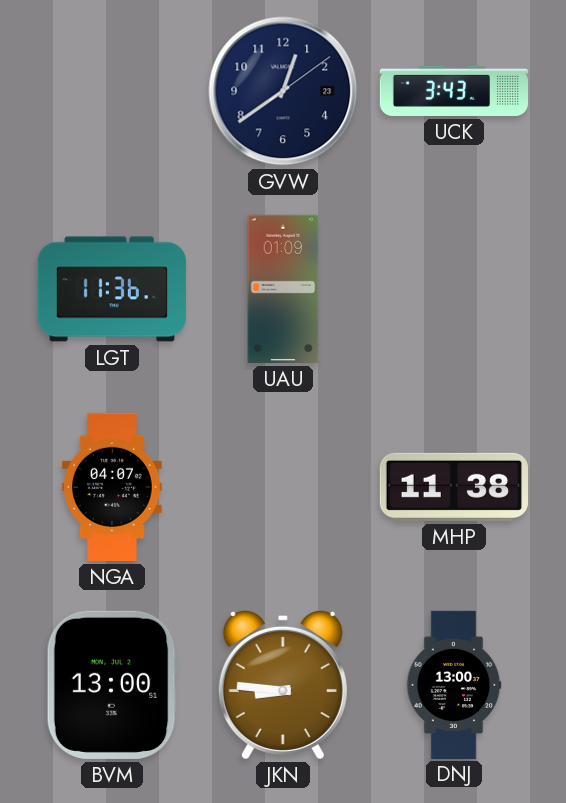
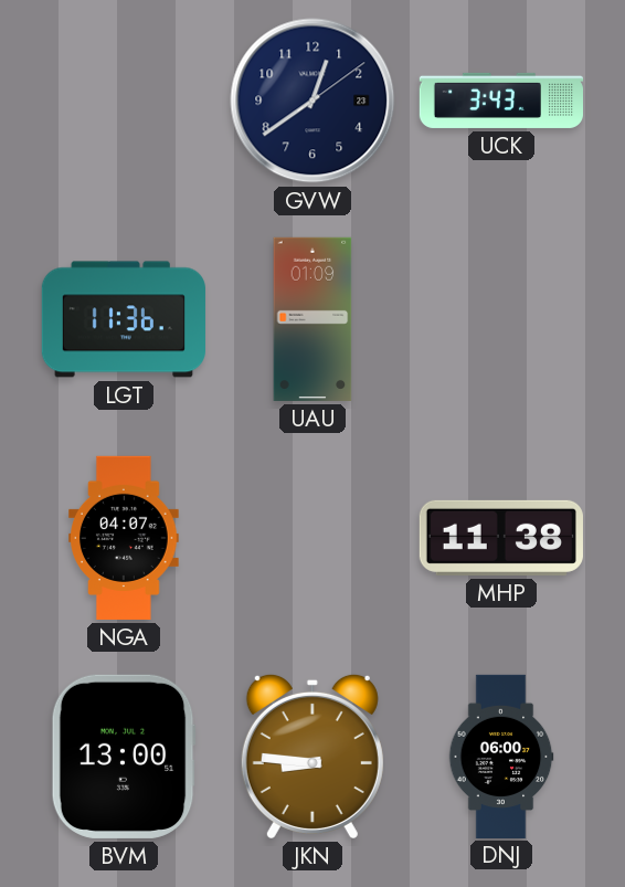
DNJ: 13:00 -> 06:00 (501, 756)
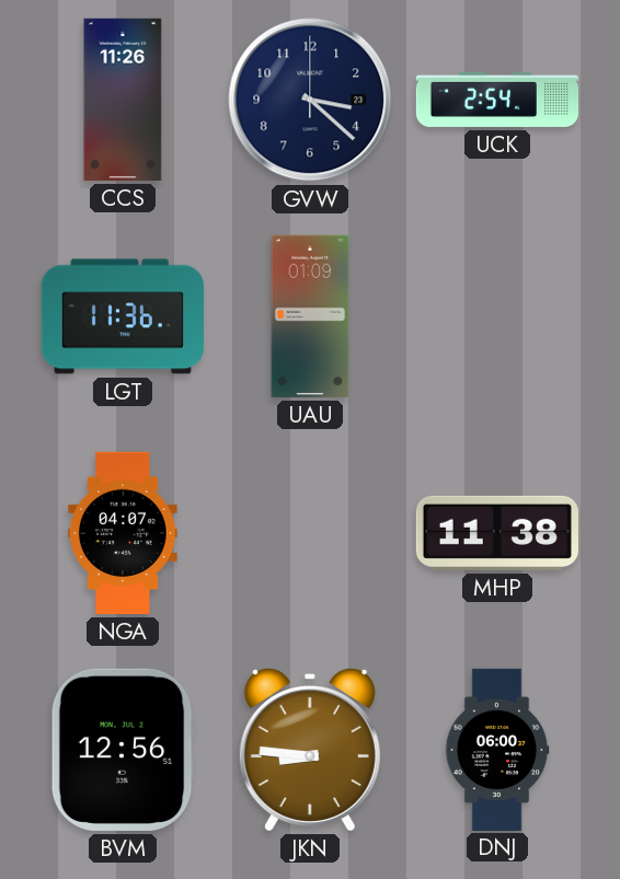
CCS: none -> 11:26 (123, 100)
GVW: 12:39 -> 3:22 (310, 100)
UCK: 3:43 -> 2:54 (496, 100)
BVM: 13:00 -> 12:56 (123, 750)
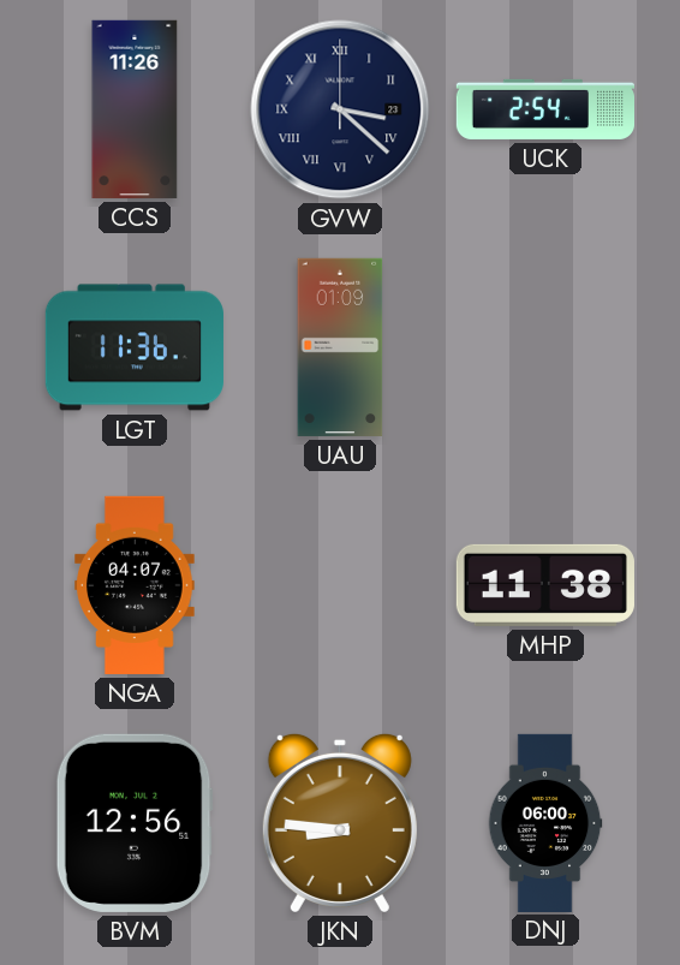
GVW numerals: Arabic -> Roman (340, 109)
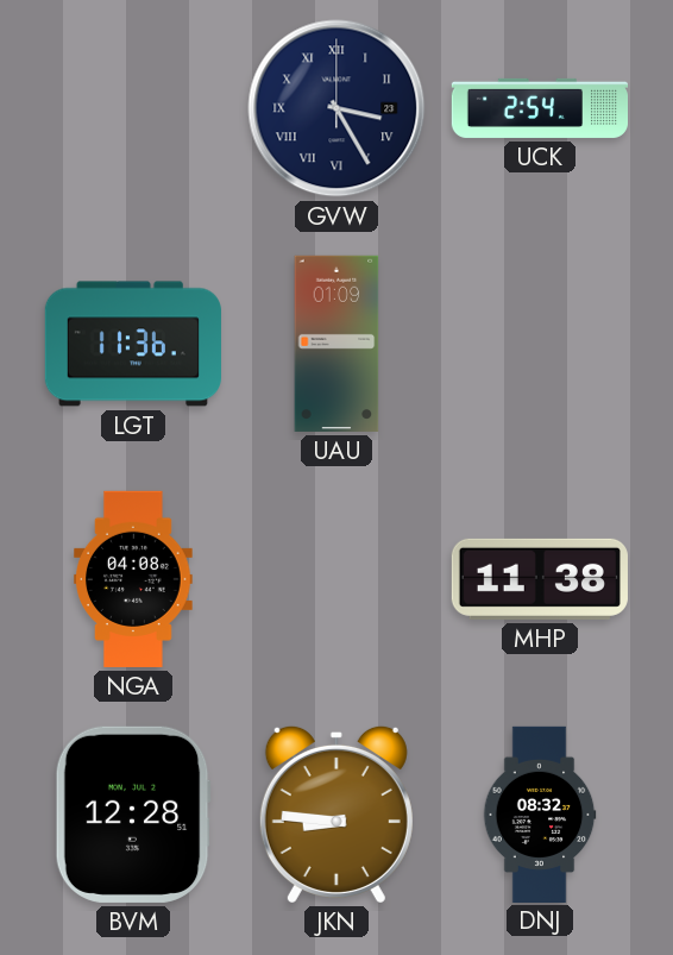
CCS: 11:26 -> none (135, 109)
GVW: 3:22 -> 3:25 (336, 108)
NGA: 04:07 -> 04:08 (134, 579)
BVM: 12:56 -> 12:28 (133, 815)
DNJ: 06:00 -> 08:32 (540, 813)
